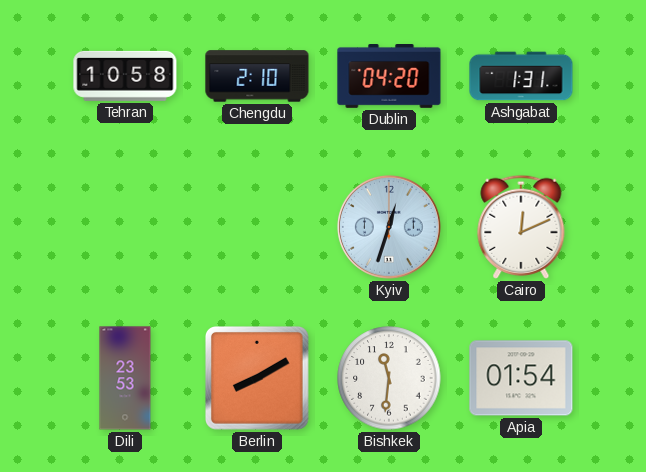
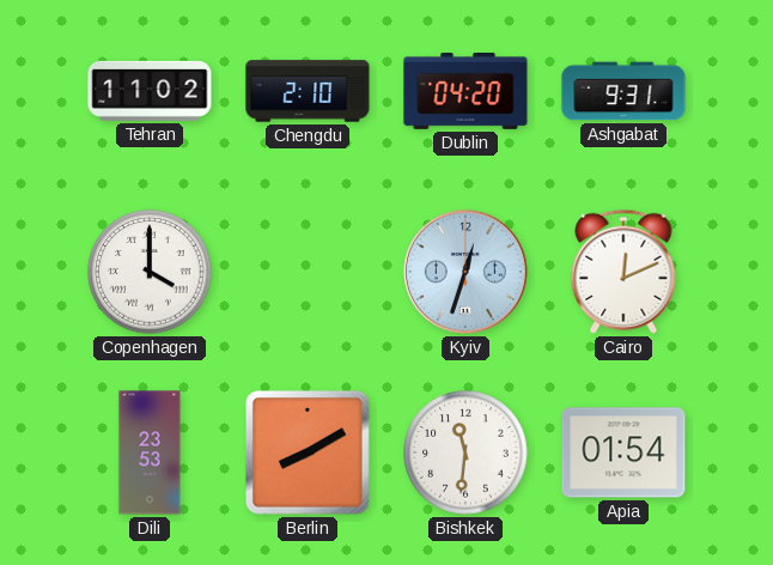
Tehran: 10:58 -> 11:02 (150, 91)
Ashgabat: 1:31 -> 9:31 (623, 91)
Copenhagen: none -> 4:00 (150, 272)
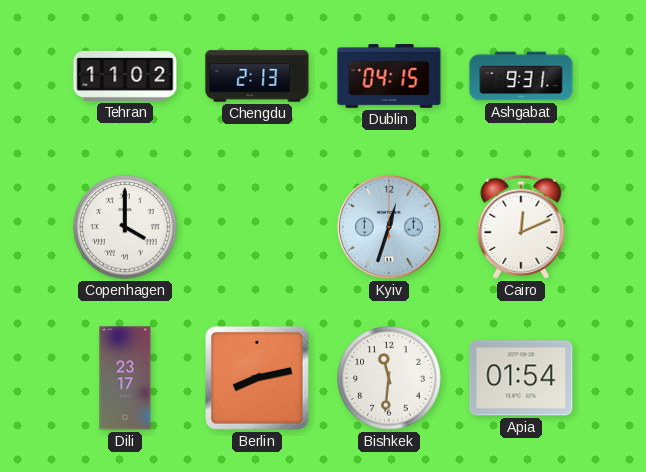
Chengdu: 2:10 -> 2:13 (257, 76)
Dublin: 04:20 -> 04:15 (389, 77)
Dili: 23:53 -> 23:17 (125, 378)
Berlin: 8:10 -> 8:13 (258, 379)
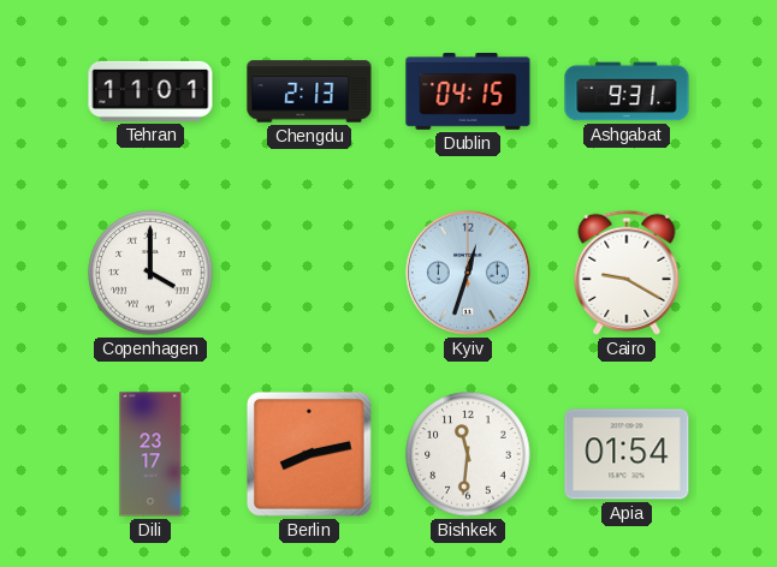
Tehran: 11:02 -> 11:01 (150, 91)
Cairo: 12:11 -> 9:20 (627, 273)
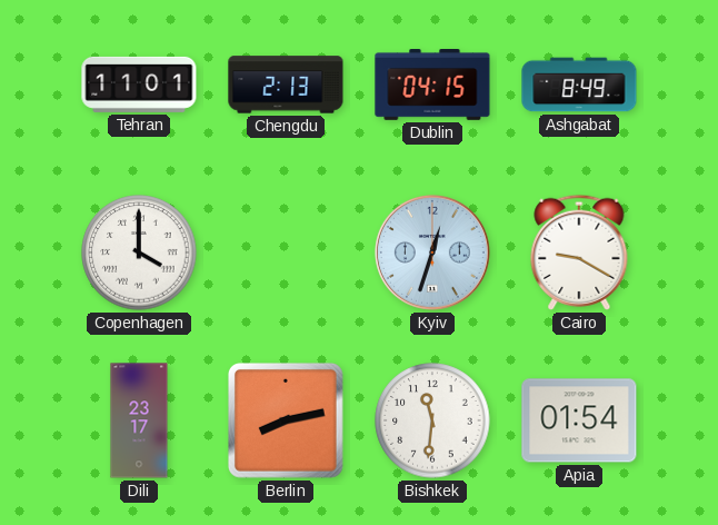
Ashgabat: 9:31 -> 8:49 (579, 85)
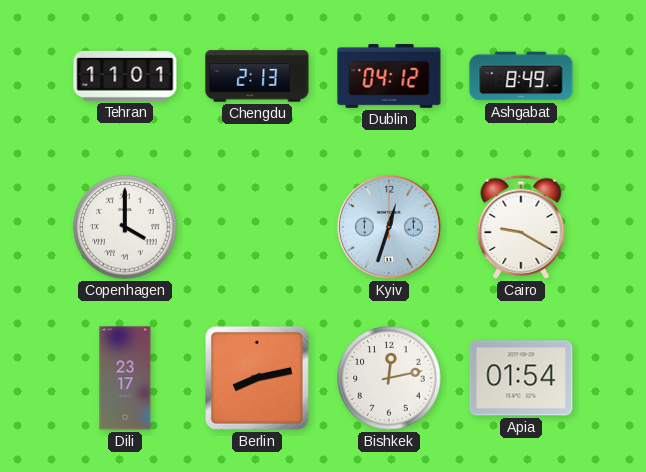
Dublin: 04:15 -> 04:12 (389, 77)
Bishkek: 11:31 -> 12:13 (389, 378)
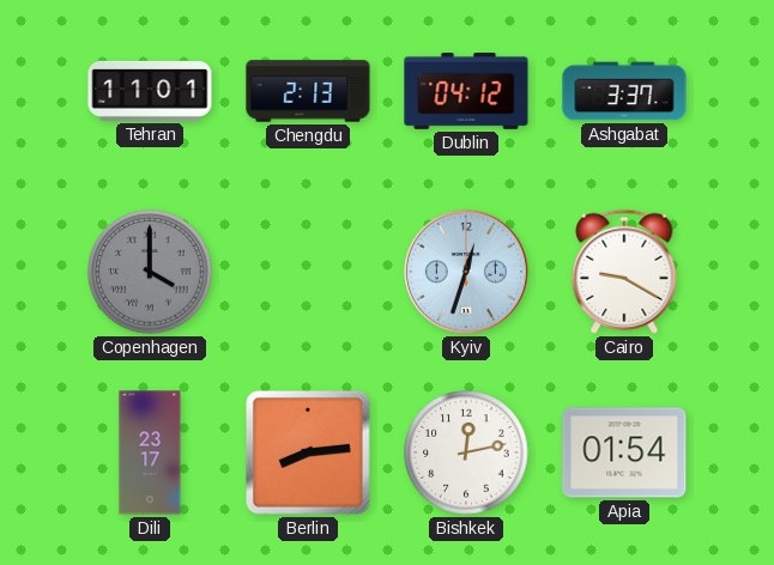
Ashgabat: 8:49 -> 3:37 (624, 91)
Copenhagen dial: white -> grey (150, 272)
Berlin: 8:13 -> 8:14 (309, 454)
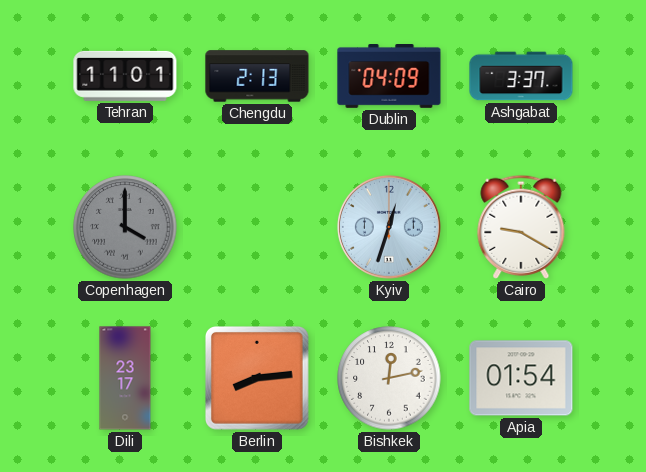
Dublin: 04:12 -> 04:09 (389, 77)
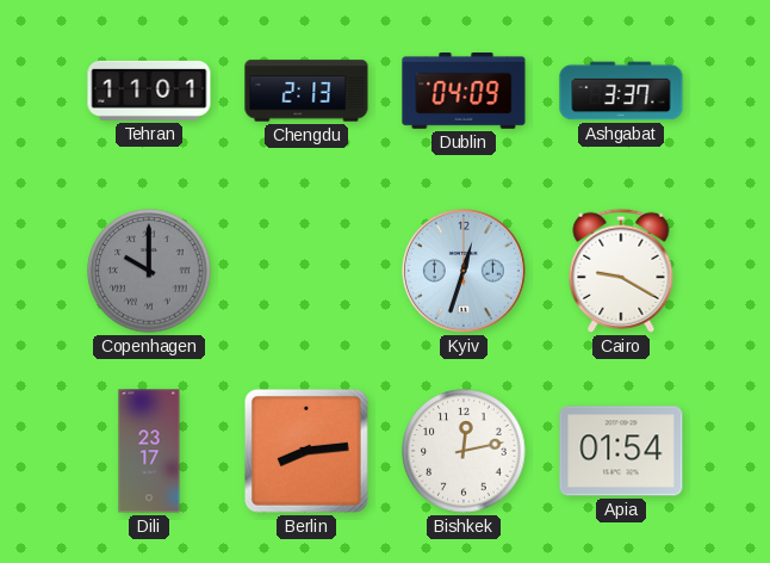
Copenhagen: 4:00 -> 10:00 (149, 271)
